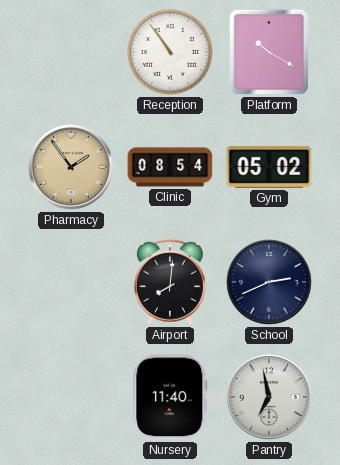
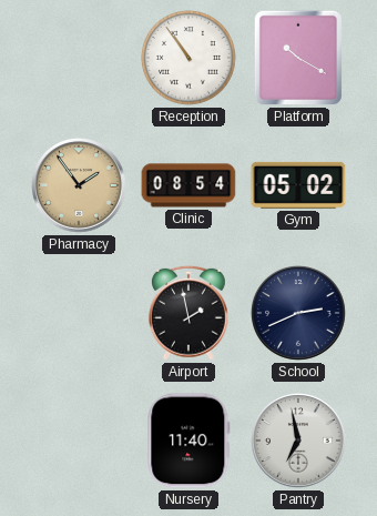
Airport: 8:01 -> 1:58 (188, 313)
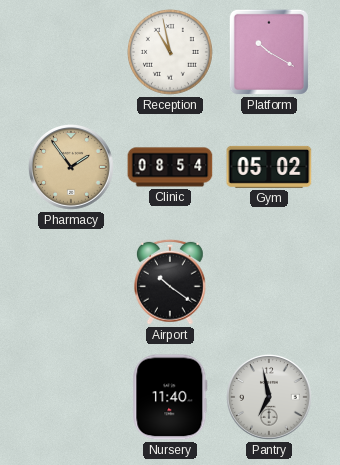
Reception: 10:54 -> 10:58 (170, 52)
Airport: 1:58 -> 10:21 (170, 282)
School: 2:41 -> none (299, 314)
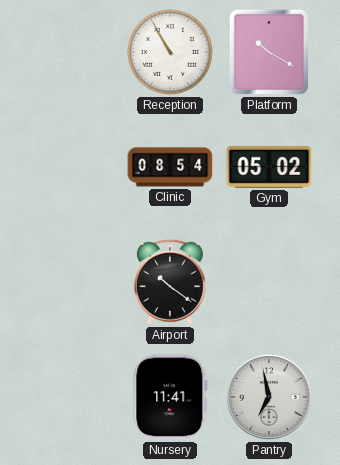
Reception: 10:58 -> 10:55 (170, 52)
Pharmacy: 1:54 -> none (72, 168)
Nursery: 11:40 -> 11:41 (170, 397)
